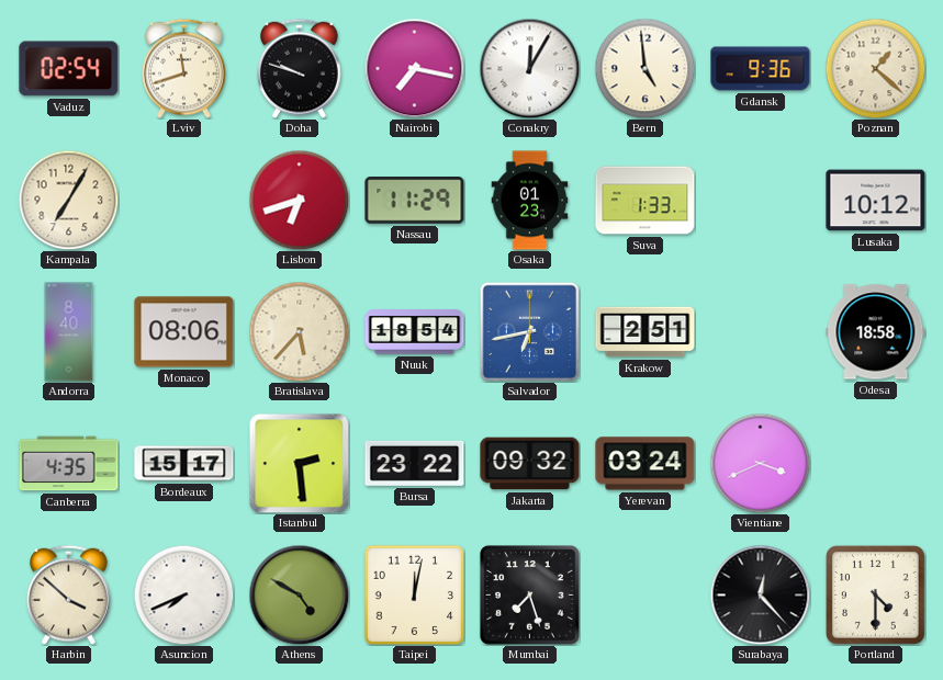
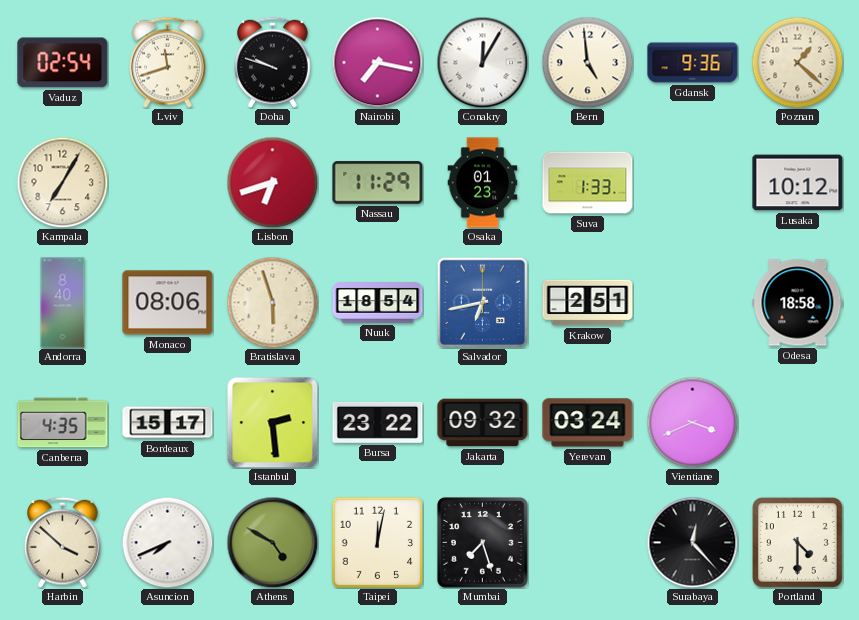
Bratislava: 5:37 -> 5:57 (272, 302)
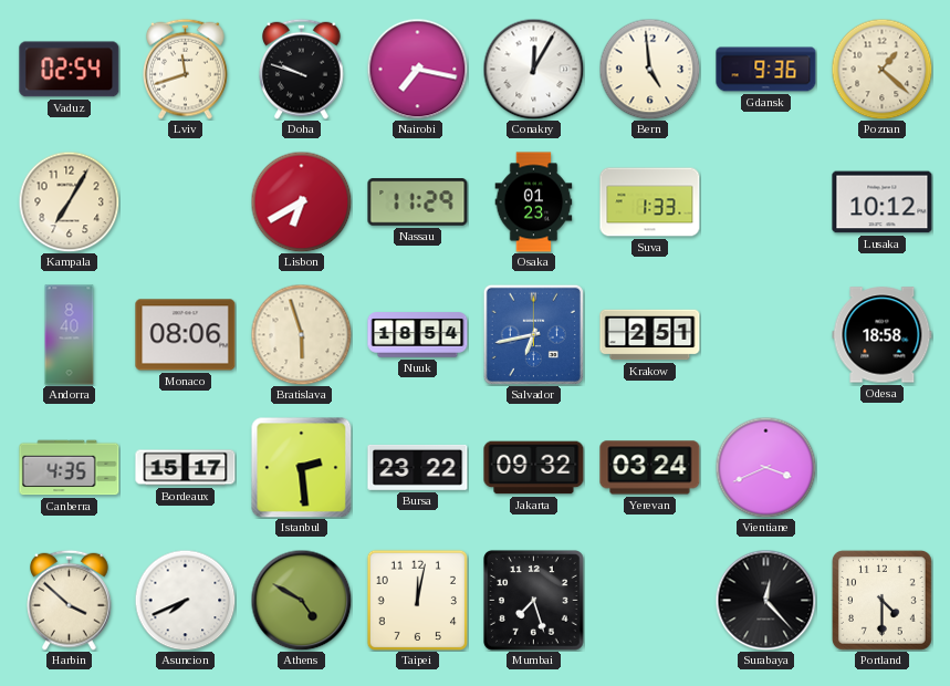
Lisbon: 6:42 -> 6:40 (301, 201)
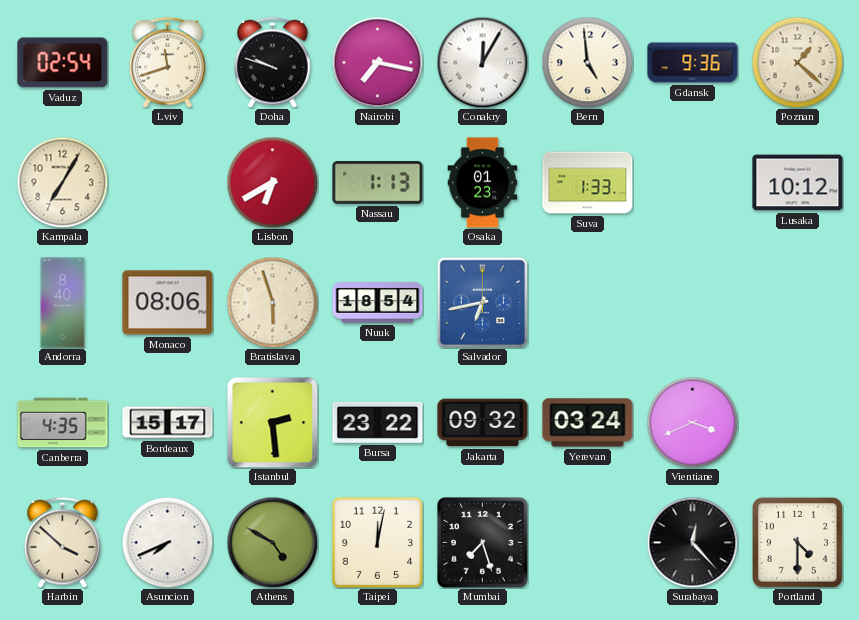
Nassau: 11:29 -> 1:13 (378, 183)
Krakow: 2:51 -> none (650, 335)
Odesa: 18:58 -> none (883, 335)
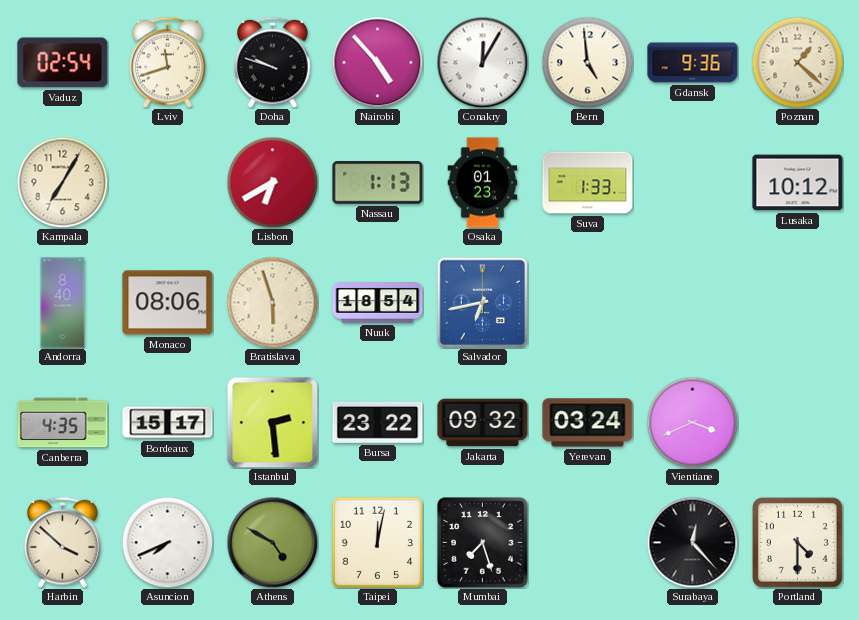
Nairobi: 7:17 -> 4:53 (377, 62)
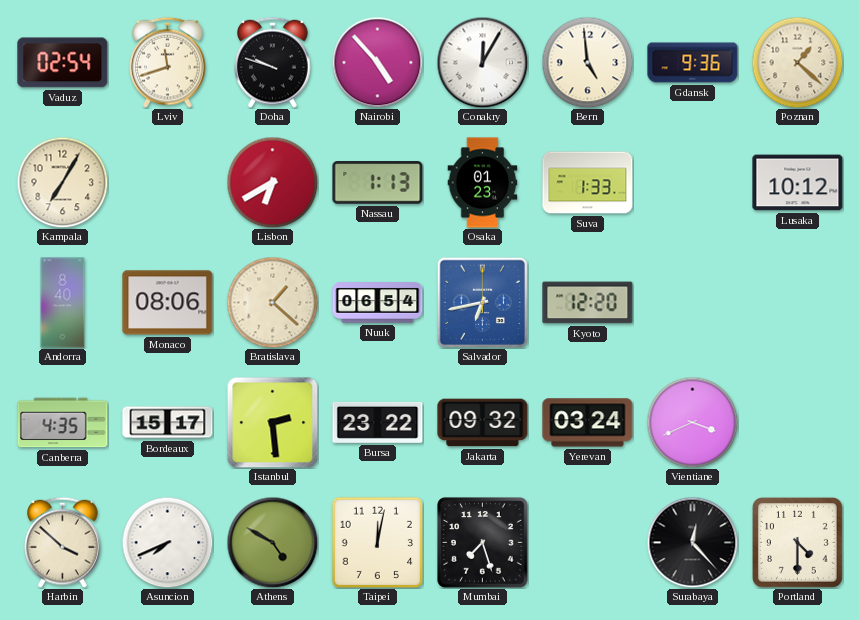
Bratislava: 5:57 -> 1:22 (272, 302)
Nuuk: 18:54 -> 06:54 (378, 303)
Kyoto: none -> 12:20 (588, 303)
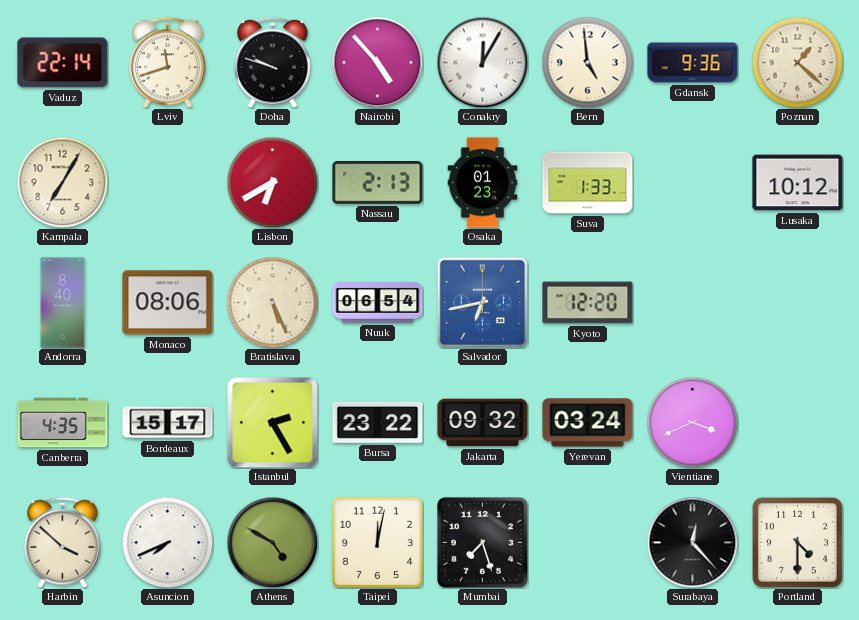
Vaduz: 02:54 -> 22:14 (63, 63)
Nassau: 1:13 -> 2:13 (378, 183)
Bratislava: 1:22 -> 5:26 (272, 302)
Istanbul: 2:29 -> 2:25 (272, 422)
